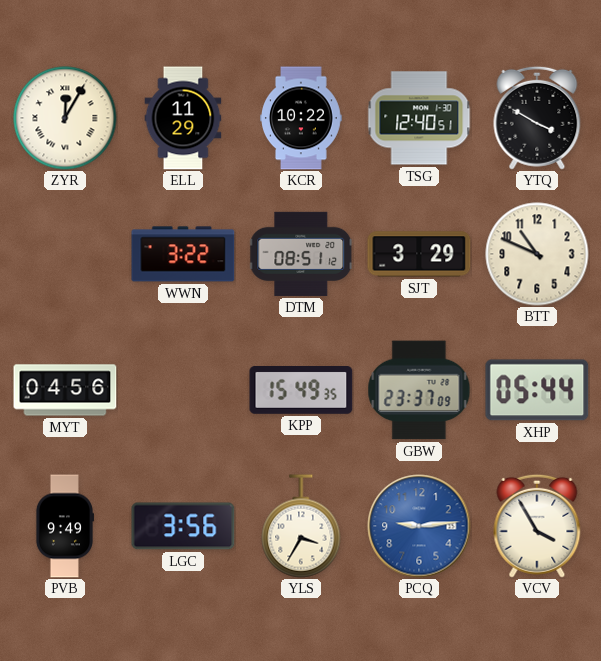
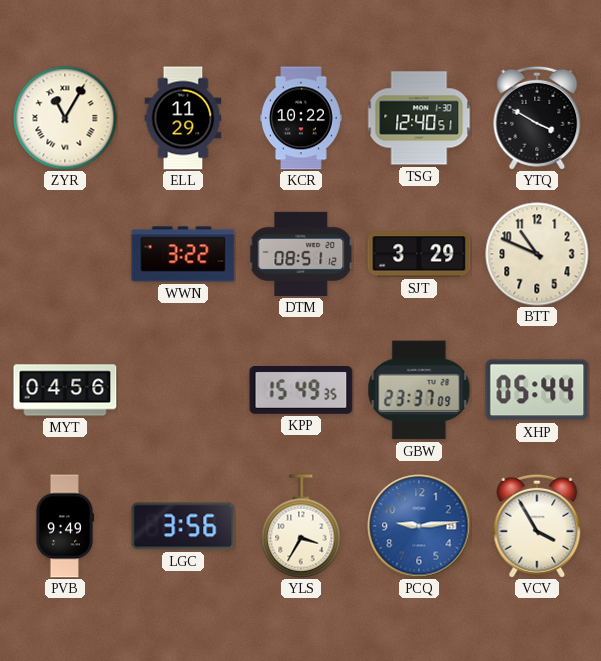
ZYR: 12:05 -> 11:05 (65, 118)
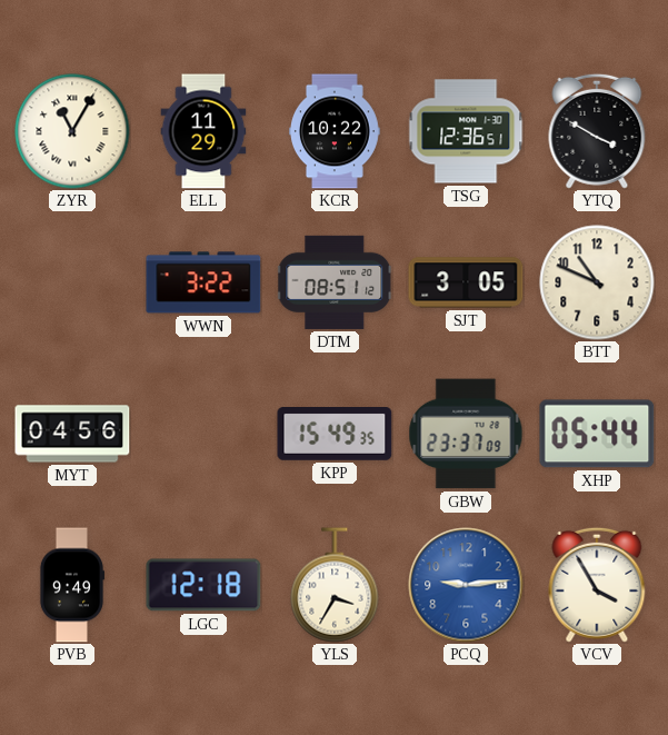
TSG: 12:40 -> 12:36 (466, 131)
SJT: 3:29 -> 3:05 (466, 282)
LGC: 3:56 -> 12:18 (203, 585)
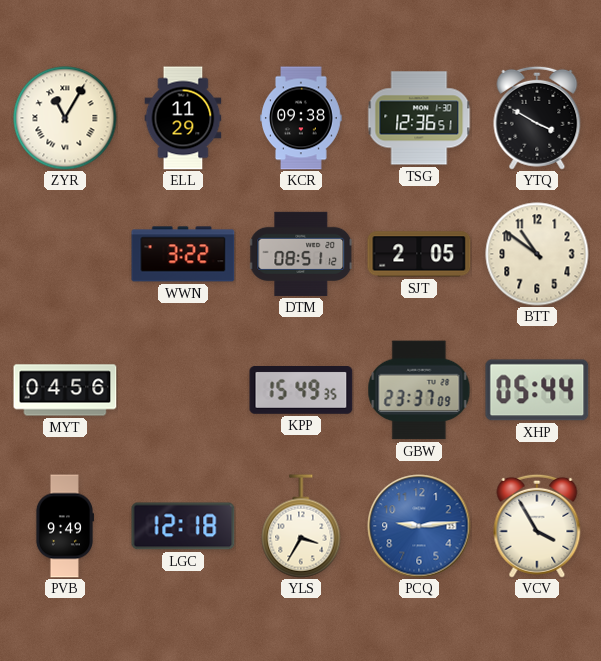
KCR: 10:22 -> 09:38 (302, 118)
SJT: 3:05 -> 2:05 (419, 254)
BTT: 10:49 -> 10:51 (537, 254)
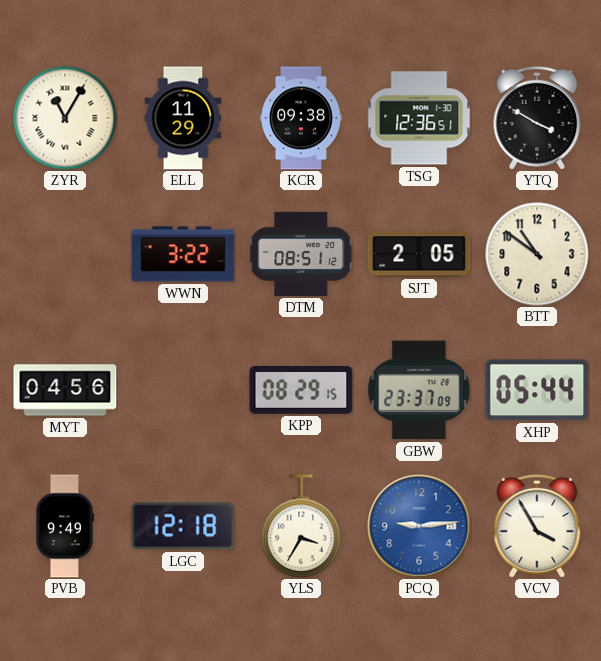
KPP: 15:49 -> 08:29 (301, 391)
